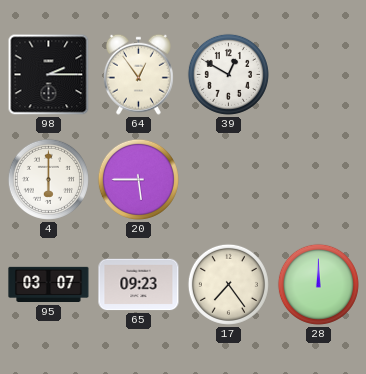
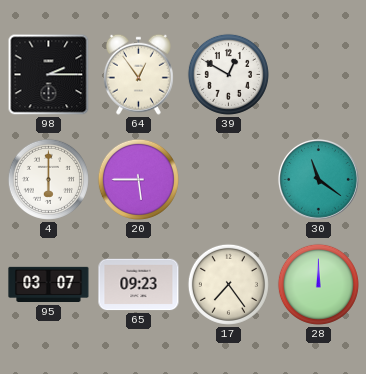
30: none -> 11:21 (318, 179)
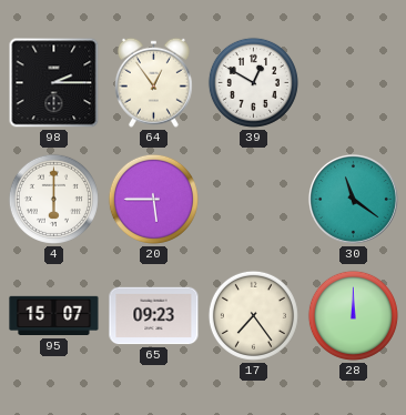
95: 03:07 -> 15:07 (54, 316)
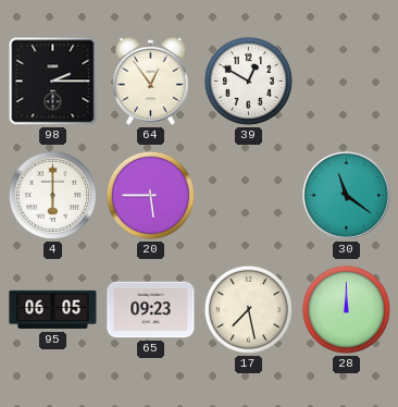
95: 15:07 -> 06:05 (53, 310)
17: 7:24 -> 7:28 (248, 309)
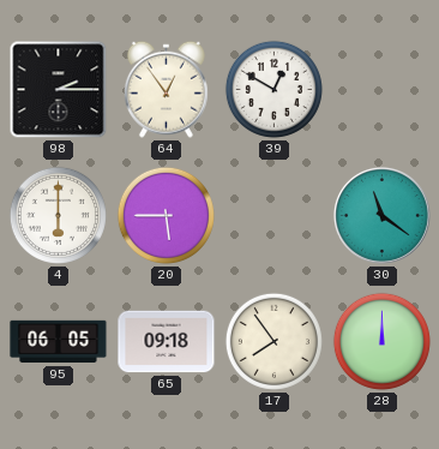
65: 09:23 -> 09:18 (167, 342)
17: 7:28 -> 7:54 (273, 341)
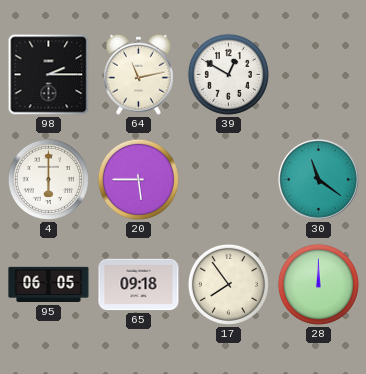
64: 12:54 -> 11:13 (138, 74)
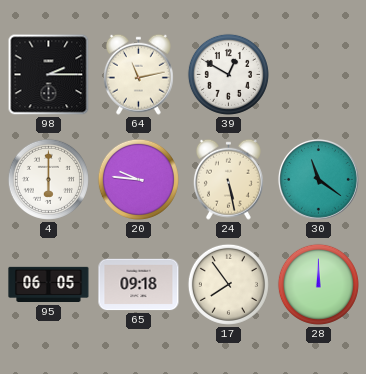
20: 5:45 -> 9:46 (138, 179)
24: none -> 5:28 (228, 179)
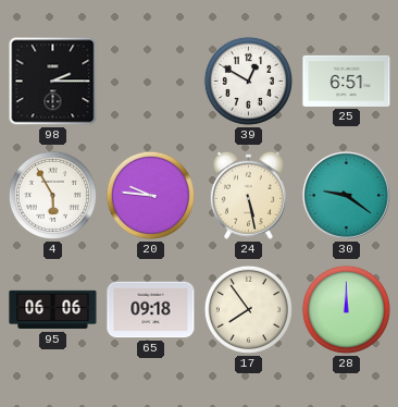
64: 11:13 -> none (138, 74)
25: none -> 6:51 (347, 81)
4: 6:00 -> 5:55 (52, 195)
30: 11:21 -> 9:21 (346, 195)
95: 06:05 -> 06:06 (53, 310)
